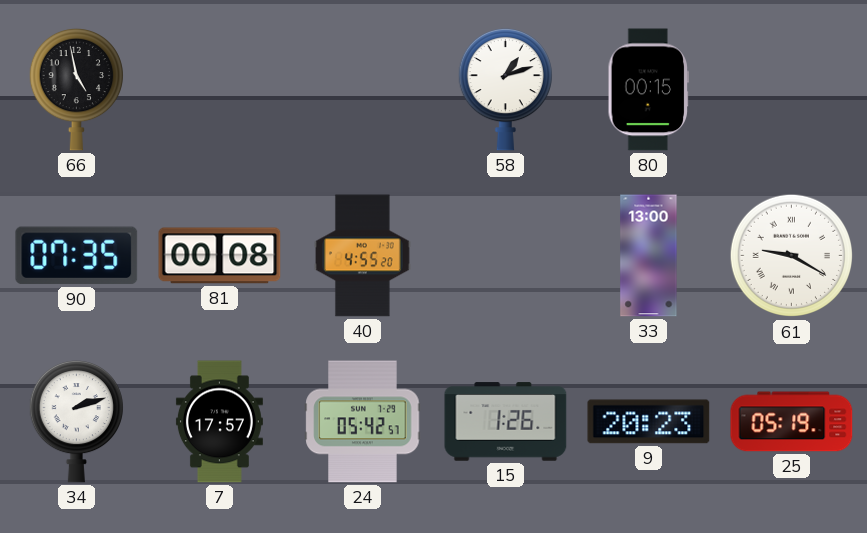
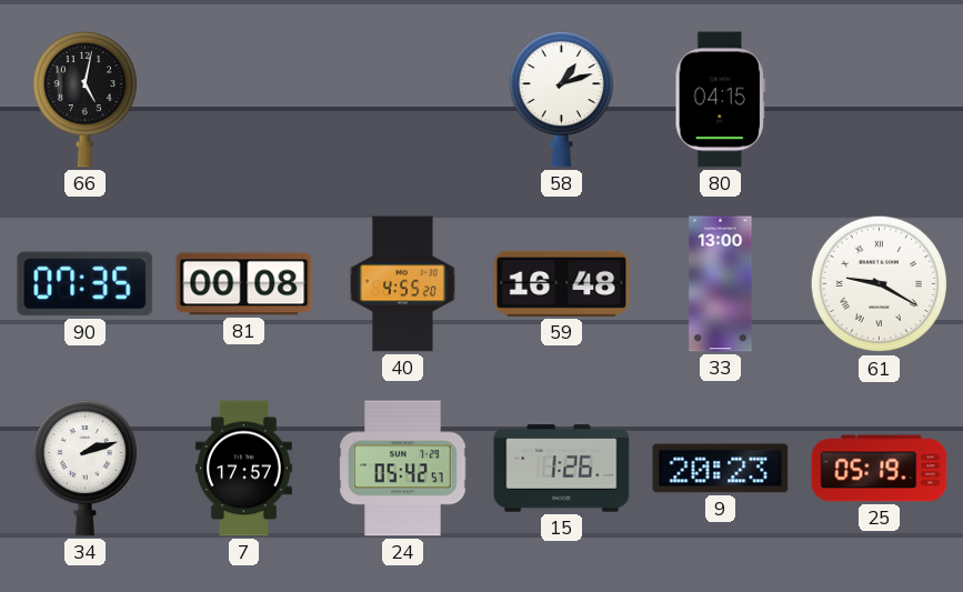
66: 4:58 -> 5:02 (84, 99)
80: 00:15 -> 04:15 (720, 100)
59: none -> 16:48 (562, 283)
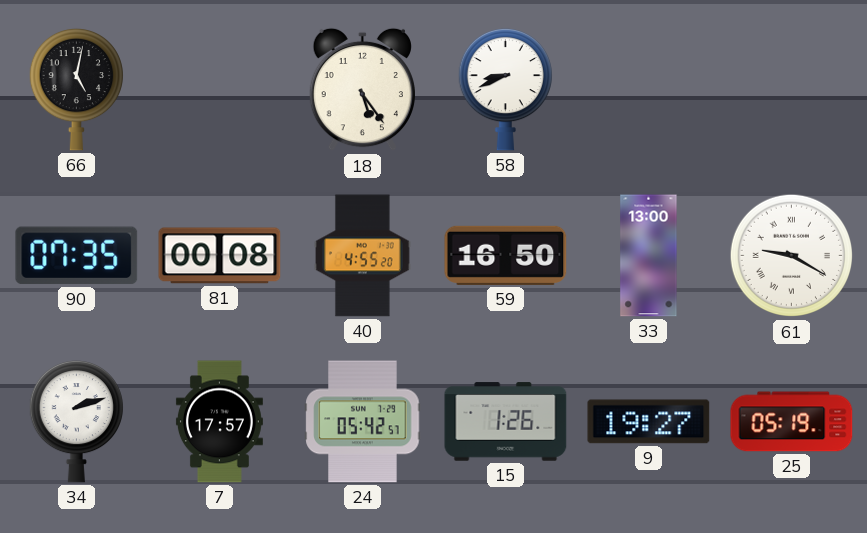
18: none -> 5:24 (362, 90)
58: 1:12 -> 8:41 (505, 89)
80: 04:15 -> none (720, 100)
59: 16:48 -> 16:50 (506, 255)
9: 20:23 -> 19:27 (649, 422)
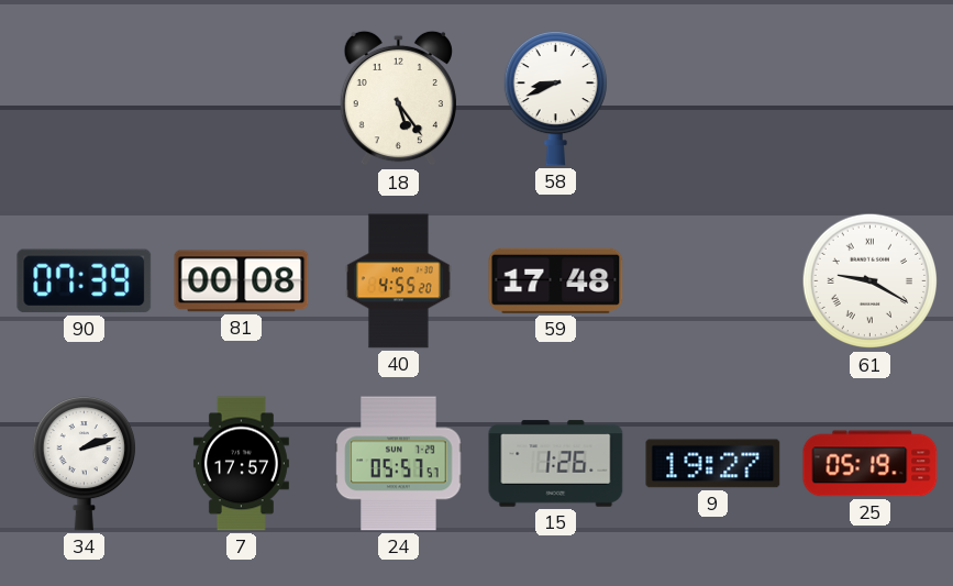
66: 5:02 -> none (76, 89)
90: 07:35 -> 07:39 (85, 281)
59: 16:50 -> 17:48 (556, 280)
33: 13:00 -> none (649, 256)
24: 05:42 -> 05:57 (399, 464)
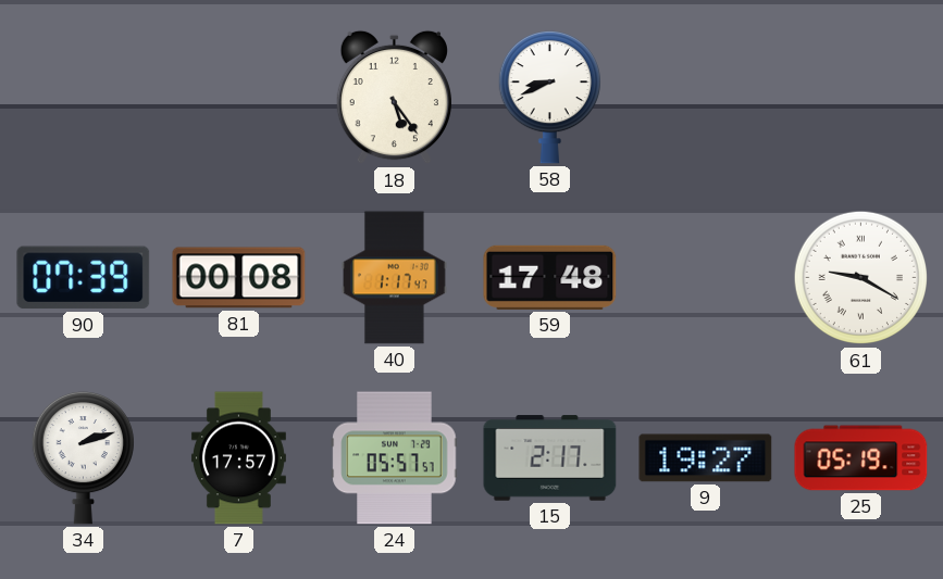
40: 4:55 -> 1:17 (394, 278)
15: 1:26 -> 2:17 (550, 458)
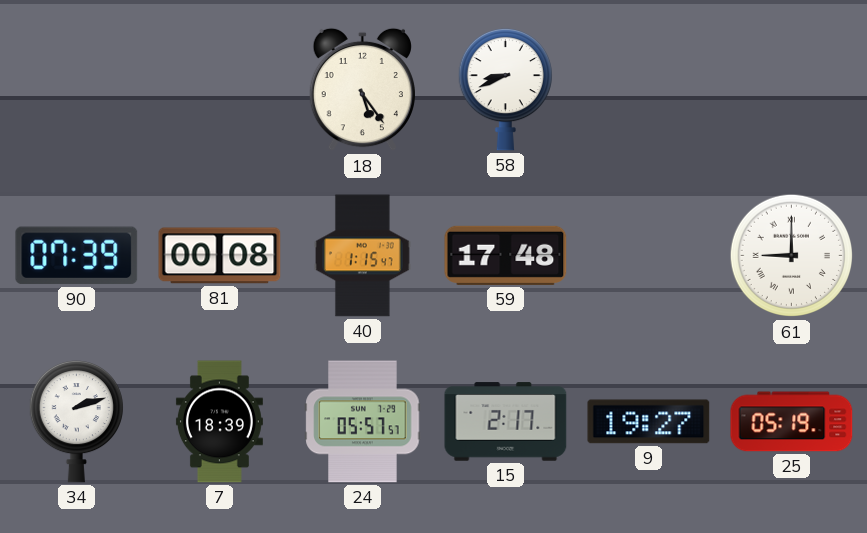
40: 1:17 -> 1:15 (362, 256)
61: 9:20 -> 9:00 (792, 256)
7: 17:57 -> 18:39 (219, 422)
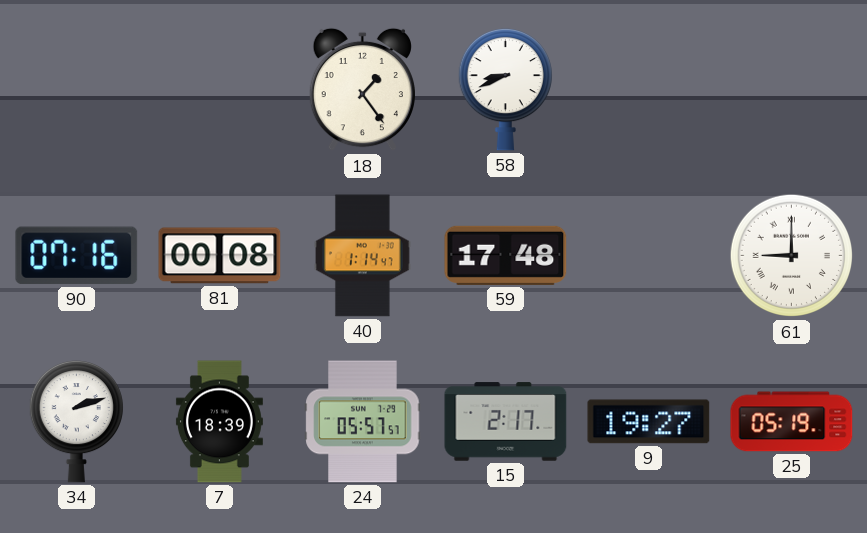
18: 5:24 -> 1:24 (362, 90)
90: 07:39 -> 07:16 (77, 256)
40: 1:15 -> 1:14 (362, 256)
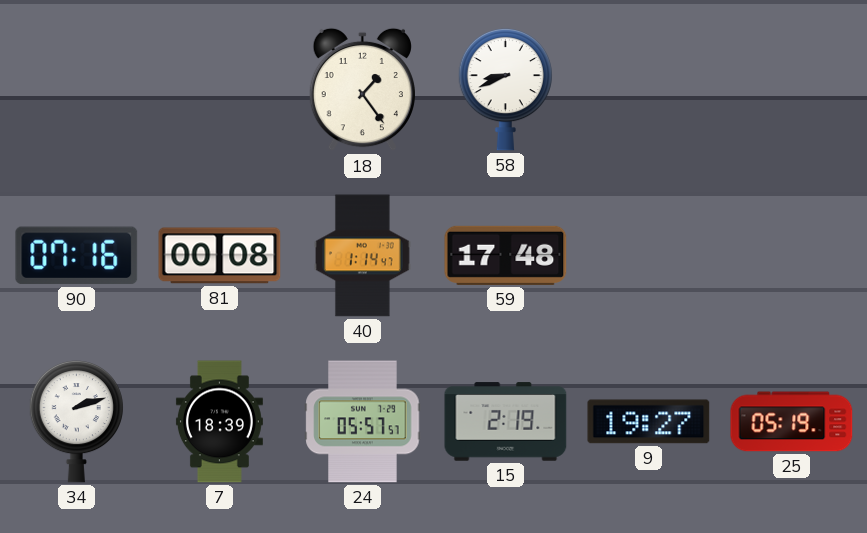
61: 9:00 -> none (792, 256)
15: 2:17 -> 2:19 (506, 422)
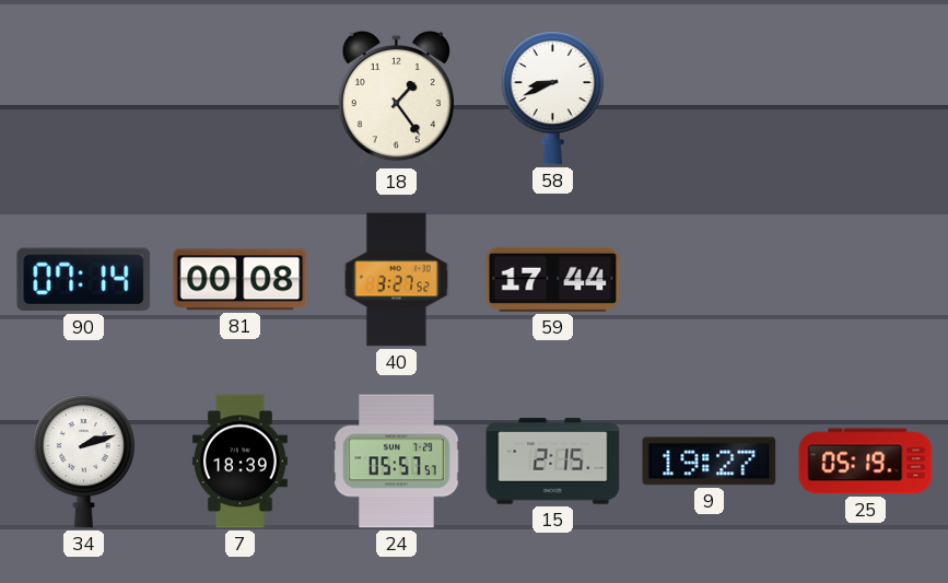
90: 07:16 -> 07:14 (84, 280)
40: 1:14 -> 3:27 (396, 280)
59: 17:48 -> 17:44 (553, 279)
15: 2:19 -> 2:15 (553, 462)
